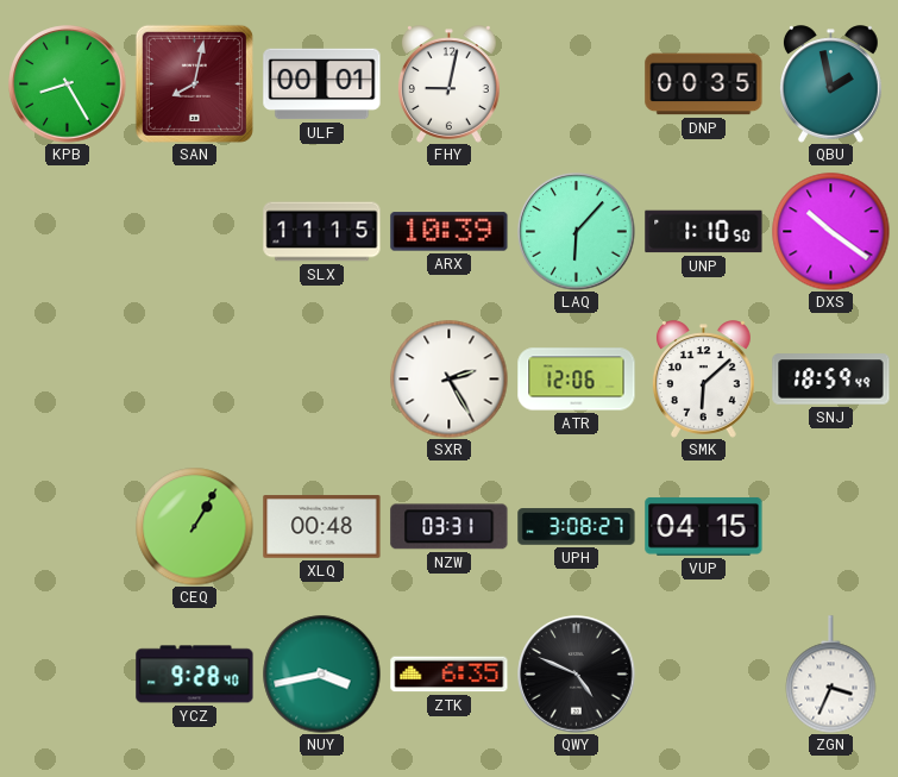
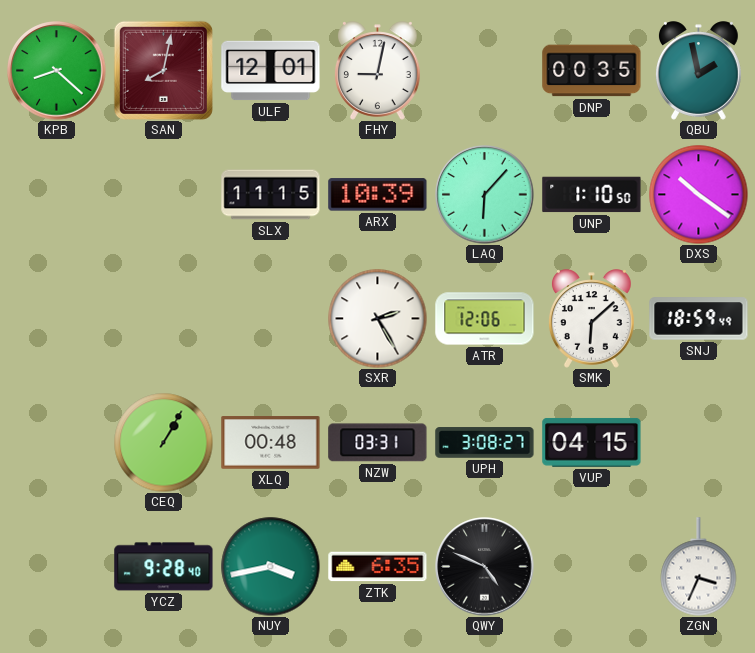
KPB: 8:25 -> 8:22 (57, 71)
ULF: 00:01 -> 12:01 (271, 71)
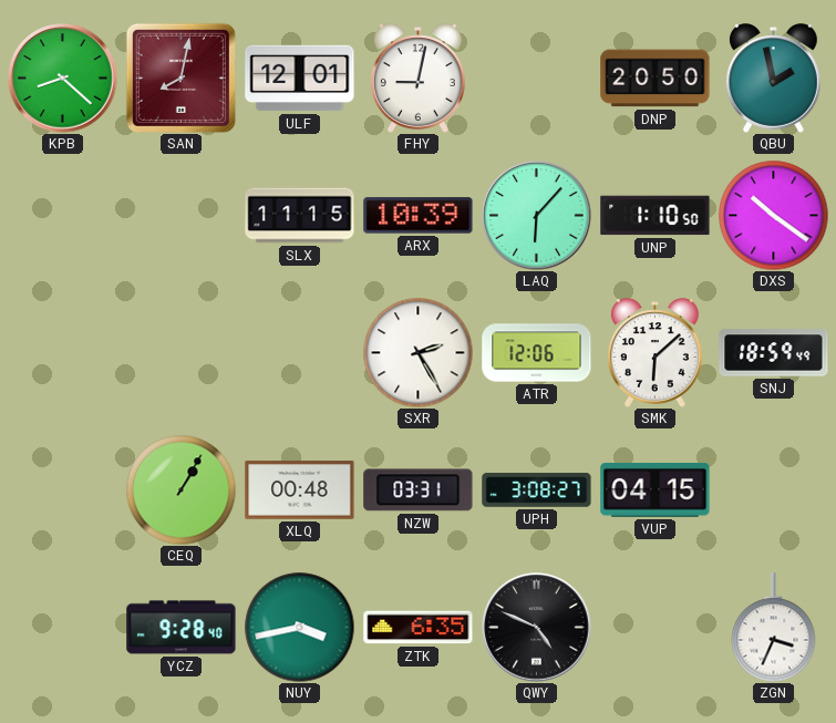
DNP: 00:35 -> 20:50 (656, 79)
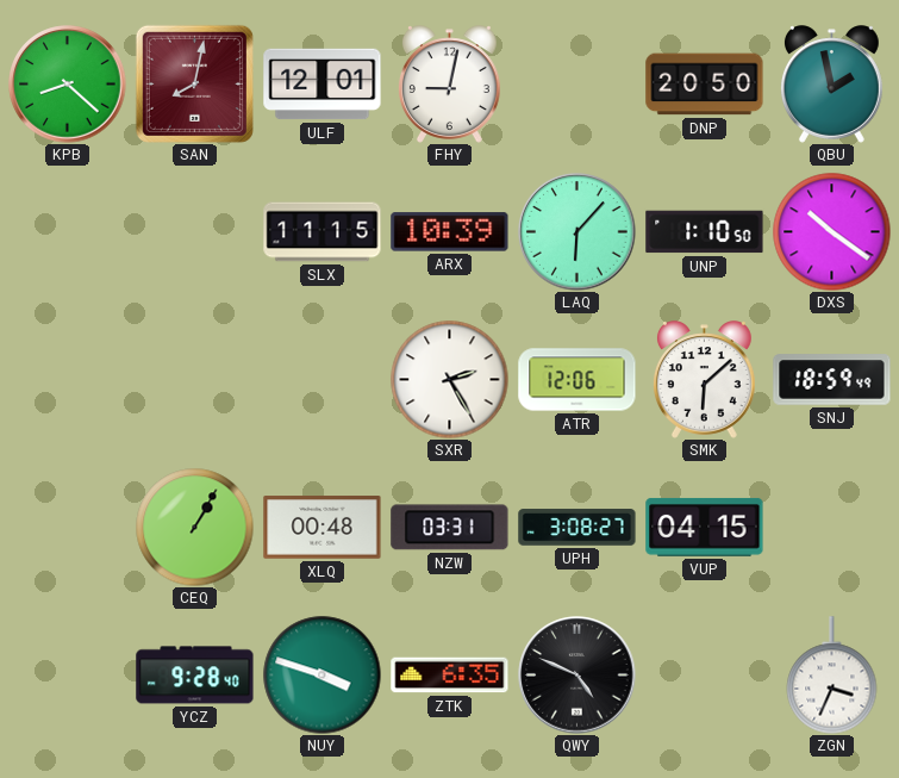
NUY: 3:43 -> 3:48 (323, 676)
